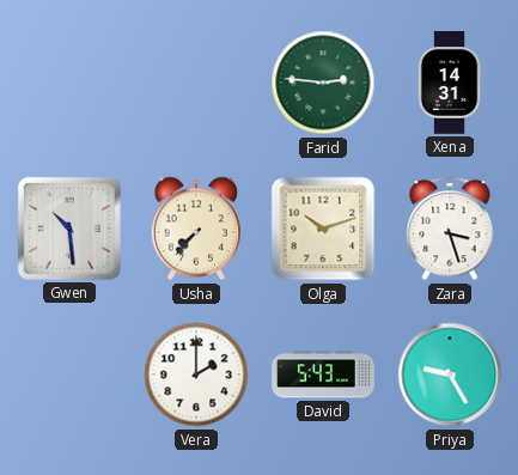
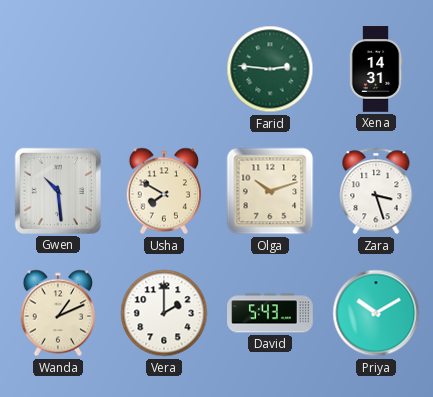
Usha: 7:37 -> 7:50 (163, 191)
Wanda: none -> 1:11 (57, 313)
Priya: 9:25 -> 10:10 (376, 313)
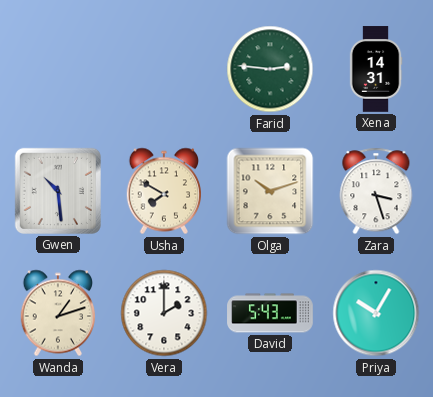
Wanda: 1:11 -> 1:12 (57, 313)
Priya: 10:10 -> 10:05 (376, 313)
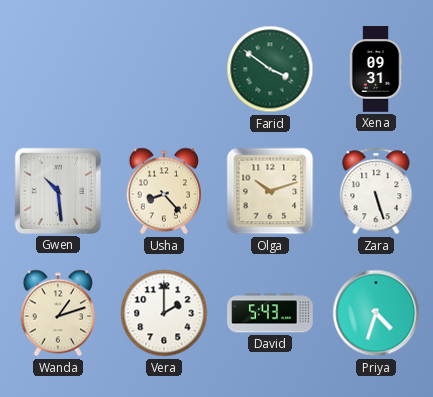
Farid: 2:46 -> 3:51 (270, 69)
Xena: 14:31 -> 09:31 (376, 69)
Usha: 7:50 -> 8:23 (163, 191)
Zara: 3:27 -> 5:27 (376, 191)
Priya: 10:05 -> 4:33 (376, 313)
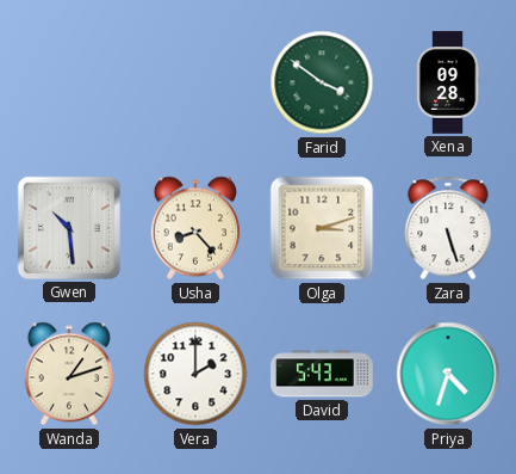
Xena: 09:31 -> 09:28 (448, 82)
Olga: 10:12 -> 3:12 (322, 228)
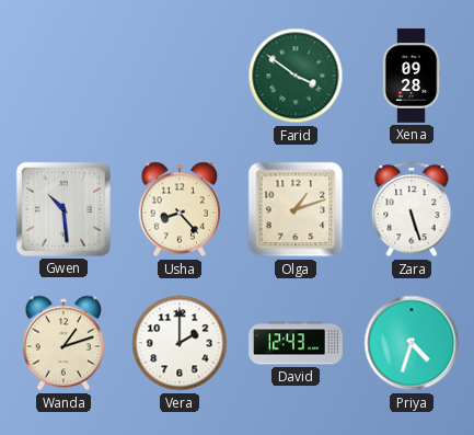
Olga: 3:12 -> 1:12 (296, 209)
David: 5:43 -> 12:43 (296, 343)
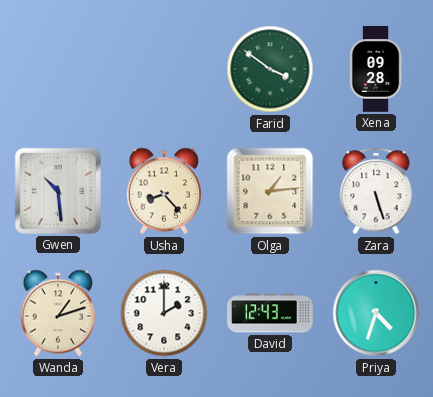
Olga: 1:12 -> 1:14 (270, 191)
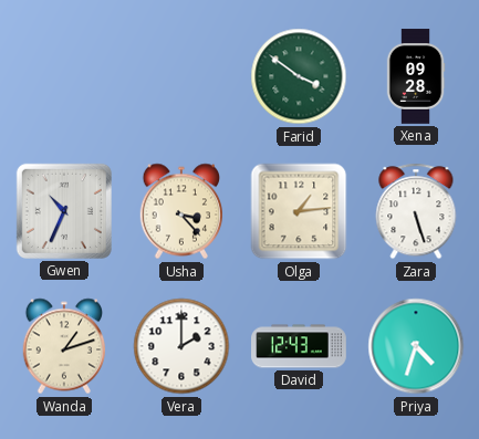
Gwen: 10:29 -> 10:34 (64, 211)
Usha: 8:23 -> 3:23 (180, 211)
